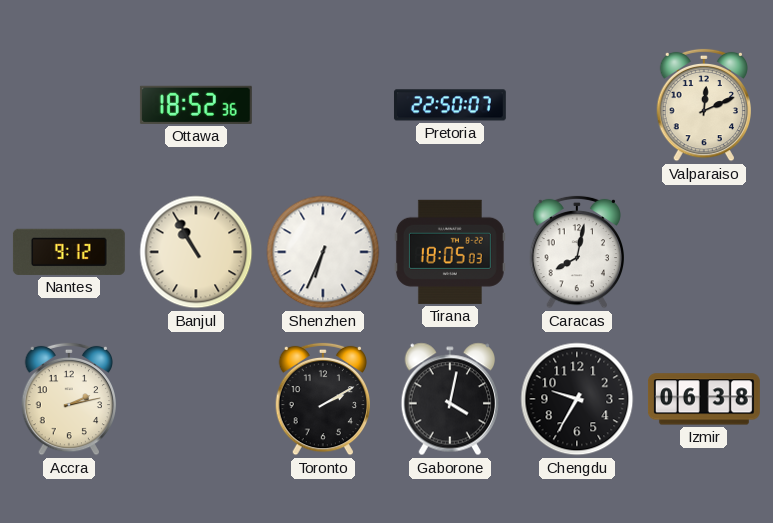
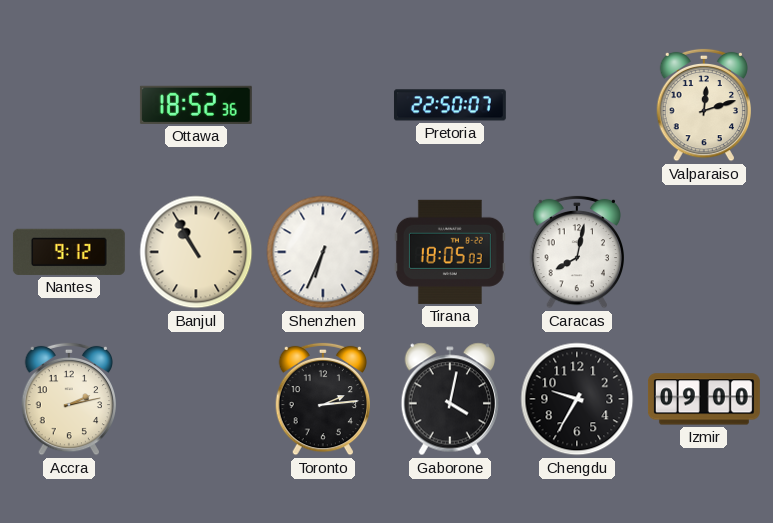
Valparaiso: 12:11 -> 12:12 (703, 105)
Toronto: 2:10 -> 2:14 (322, 399)
Izmir: 06:38 -> 09:00 (704, 399)
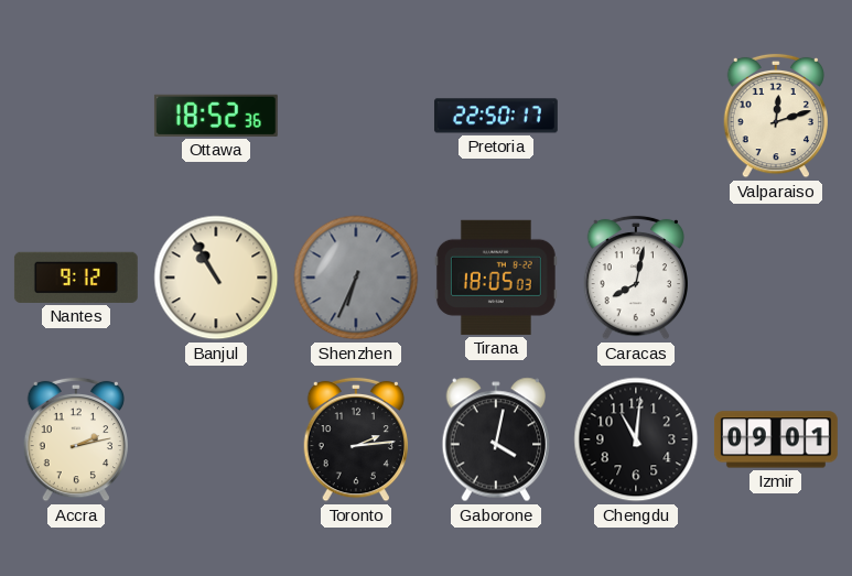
Pretoria: 22:50:07 -> 22:50:17 (496, 116)
Shenzhen dial: white -> grey (356, 278)
Chengdu: 9:35 -> 11:01 (636, 439)
Izmir: 09:00 -> 09:01 (776, 439)
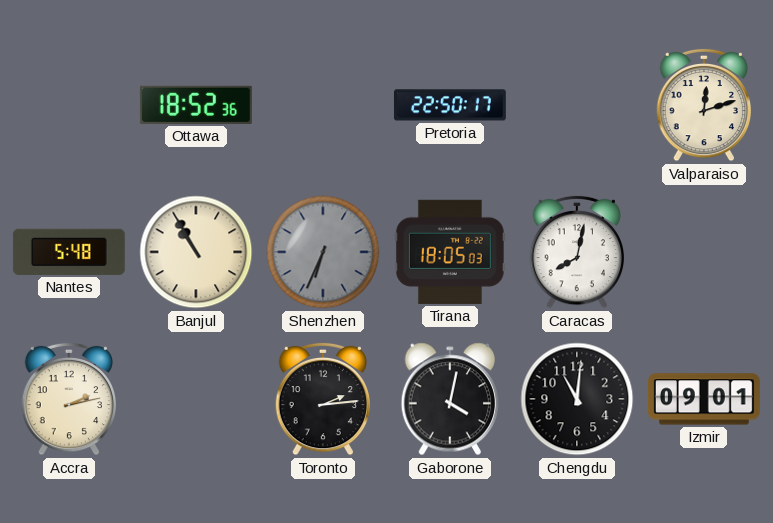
Nantes: 9:12 -> 5:48 (69, 252)
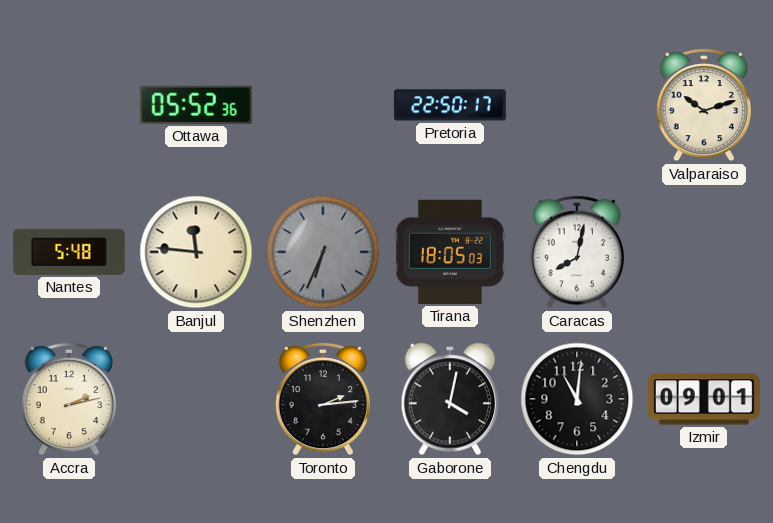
Ottawa: 18:52 -> 05:52 (196, 105)
Valparaiso: 12:12 -> 10:12 (703, 105)
Banjul: 10:55 -> 11:46 (196, 252)
